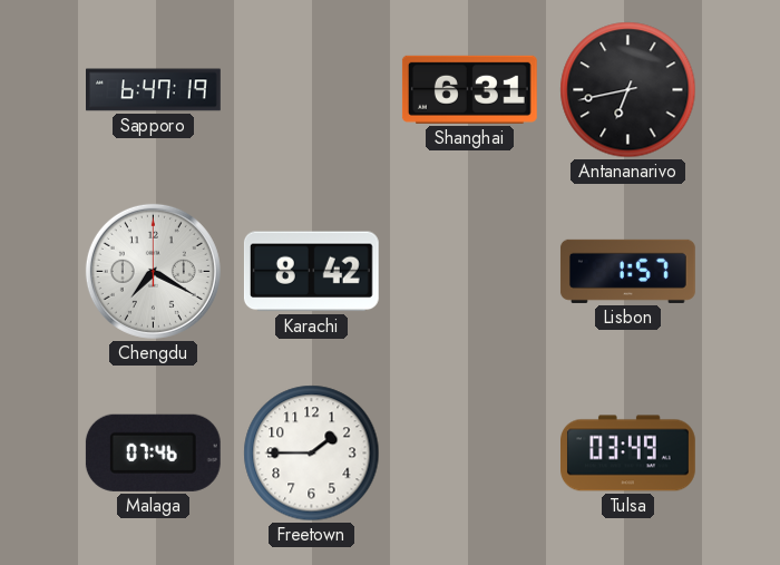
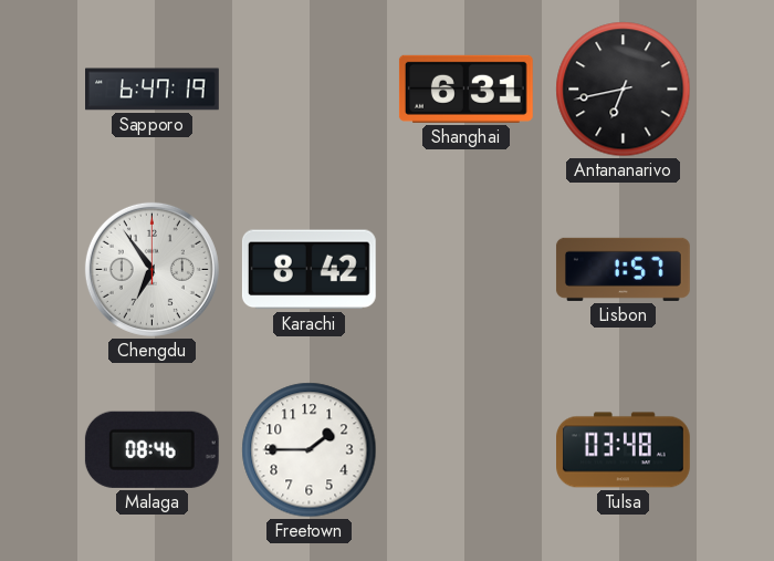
Chengdu: 7:20 -> 6:54 (151, 269)
Malaga: 07:46 -> 08:46 (151, 449)
Tulsa: 03:49 -> 03:48 (624, 450)
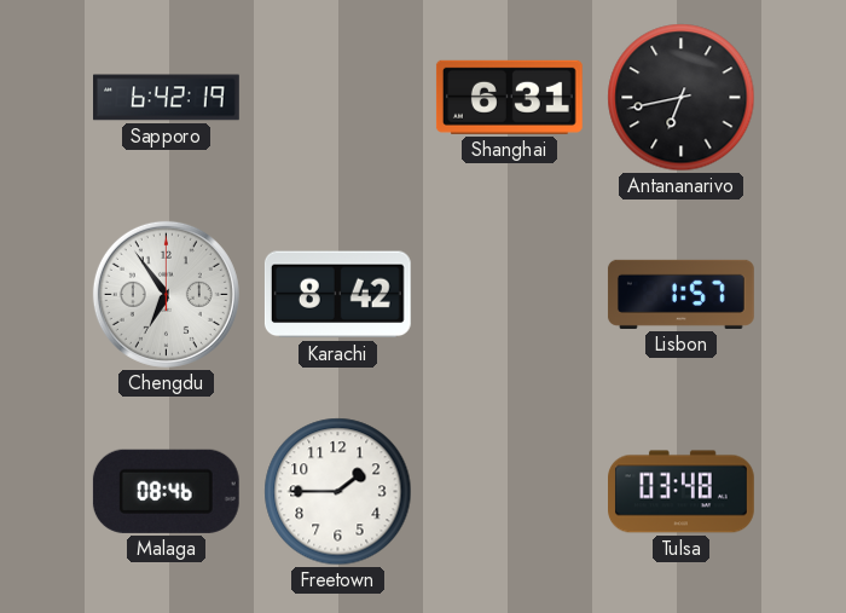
Sapporo: 6:47 -> 6:42 (167, 98)
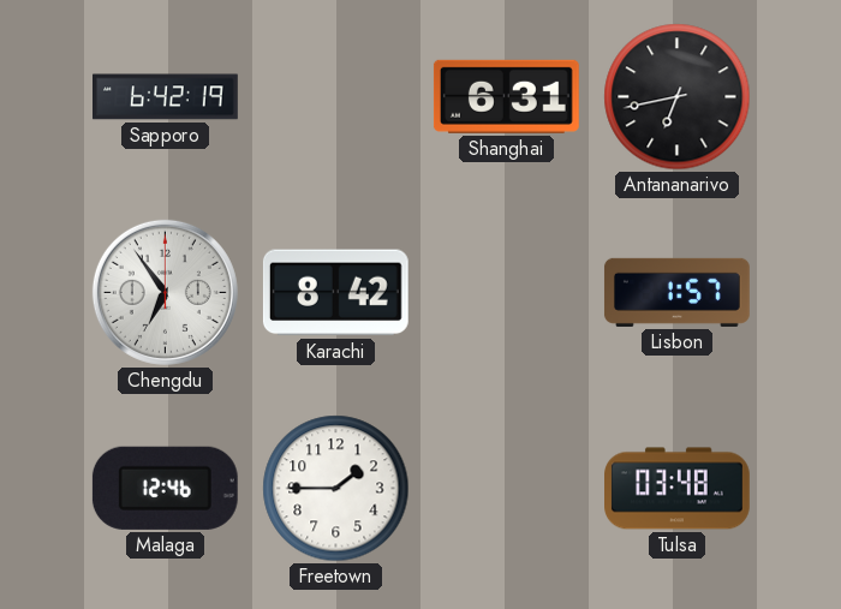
Malaga: 08:46 -> 12:46 (165, 488)
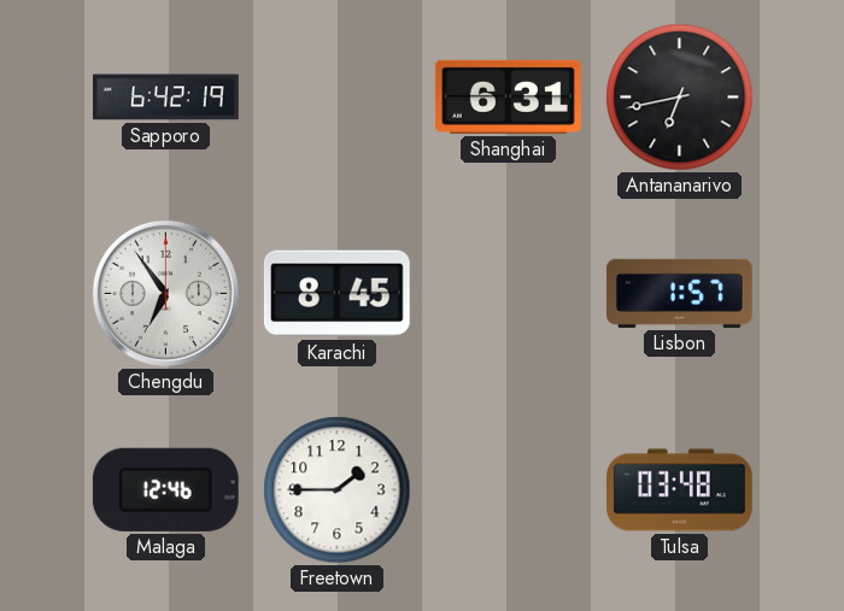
Karachi: 8:42 -> 8:45 (336, 294)
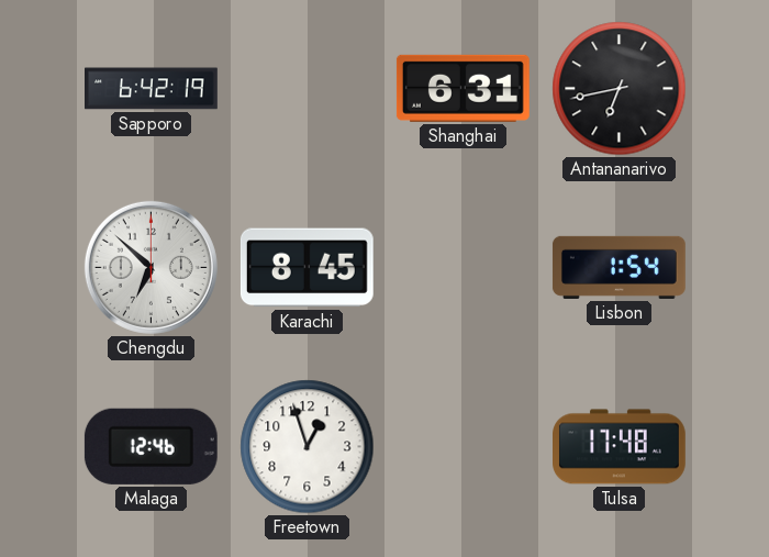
Chengdu: 6:54 -> 6:52 (151, 267)
Lisbon: 1:57 -> 1:54 (618, 267)
Freetown: 1:45 -> 12:57 (308, 447)
Tulsa: 03:48 -> 17:48 (620, 447)
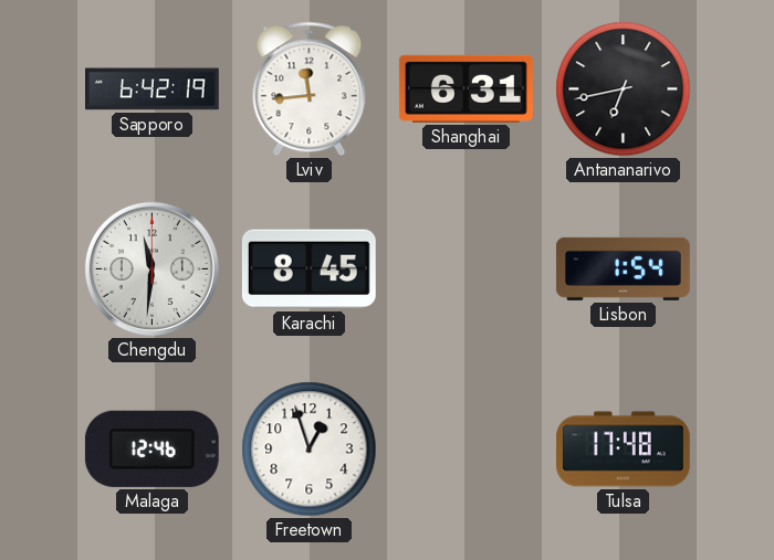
Lviv: none -> 11:44 (310, 89)
Chengdu: 6:52 -> 11:31 (151, 268)
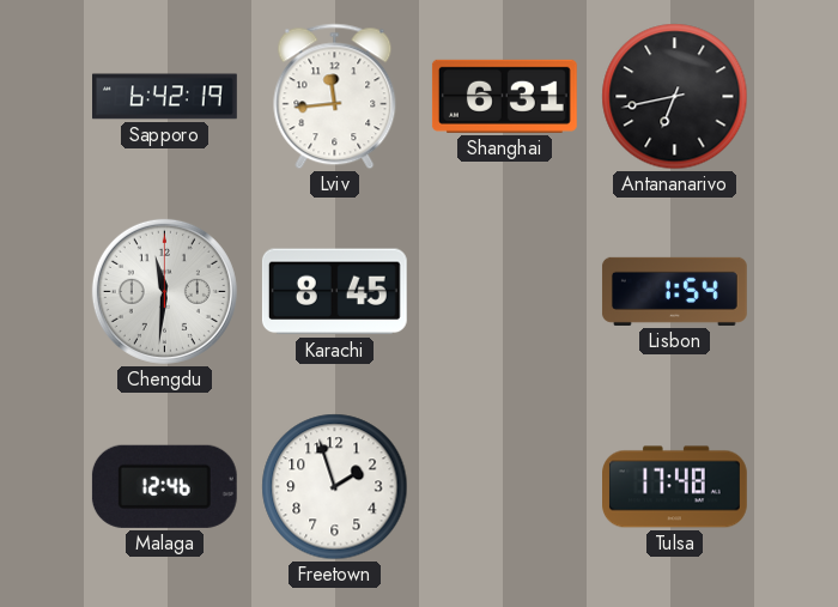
Freetown: 12:57 -> 1:57 (335, 487)
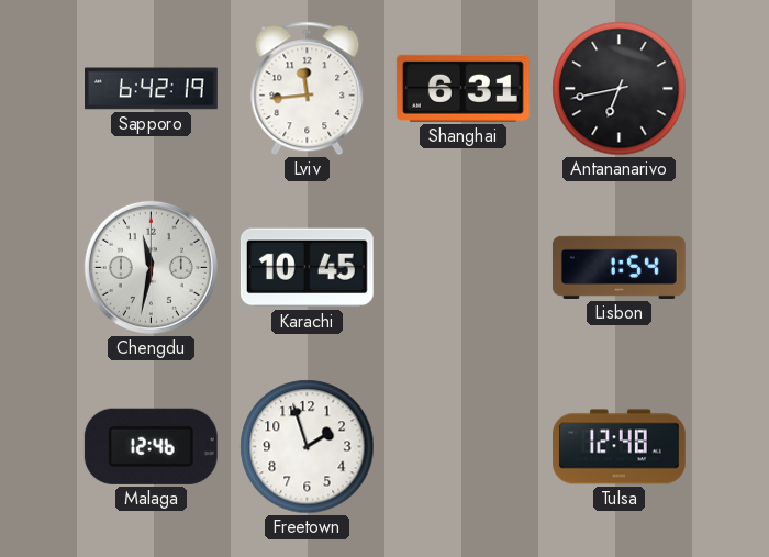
Chengdu: 11:31 -> 11:32 (151, 267)
Karachi: 8:45 -> 10:45 (307, 268)
Tulsa: 17:48 -> 12:48 (620, 447)
